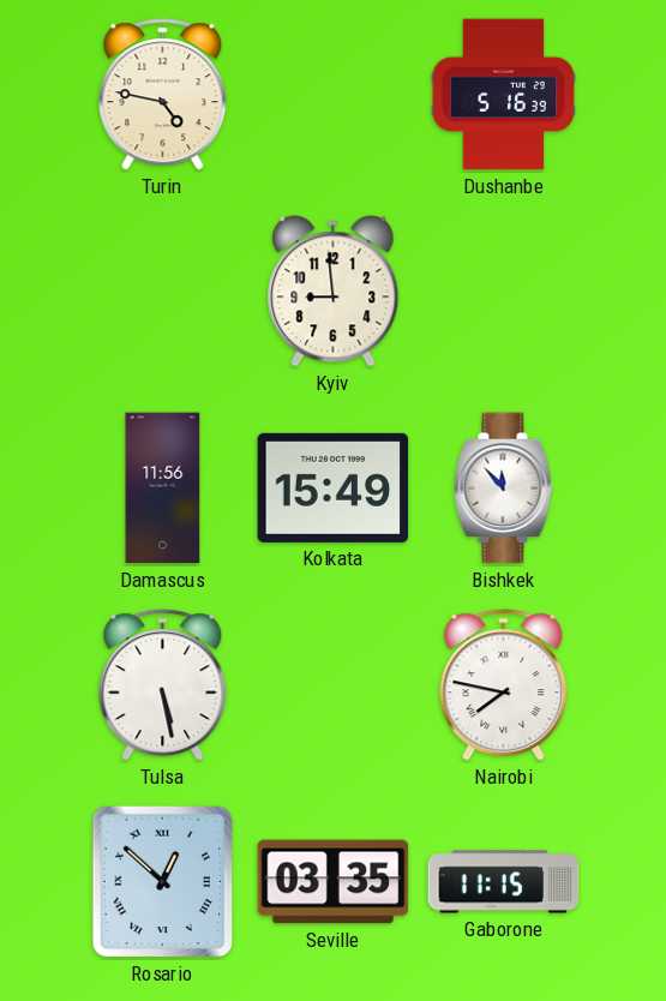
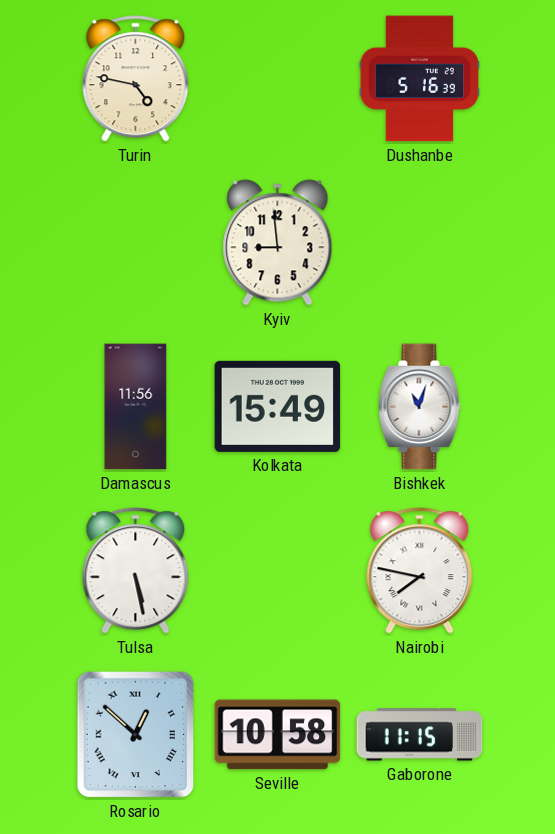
Bishkek: 11:53 -> 11:03 (420, 407)
Seville: 03:35 -> 10:58 (278, 735)
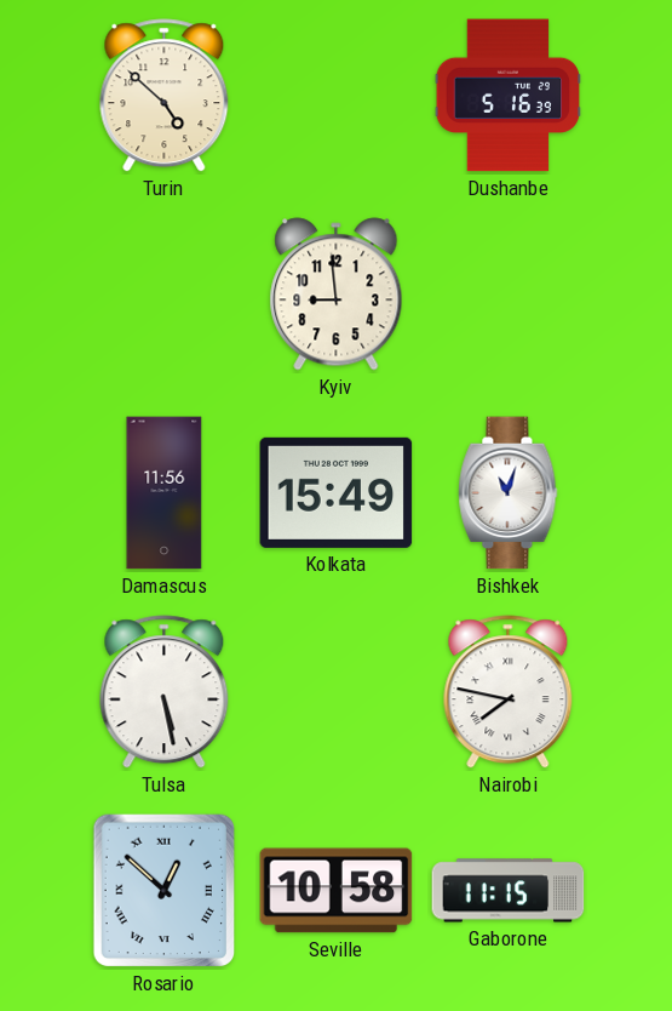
Turin: 4:47 -> 4:52 (165, 96)
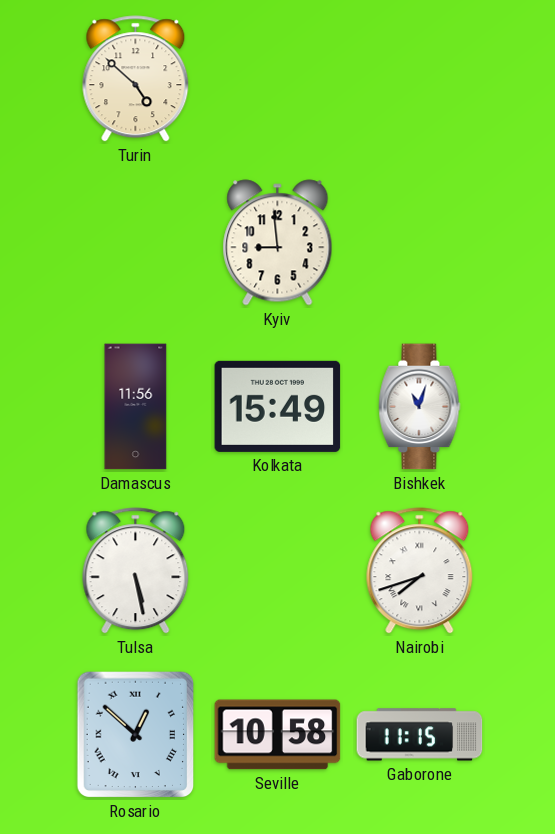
Dushanbe: 5:16 -> none (509, 96)
Nairobi: 7:47 -> 7:42 (420, 571)
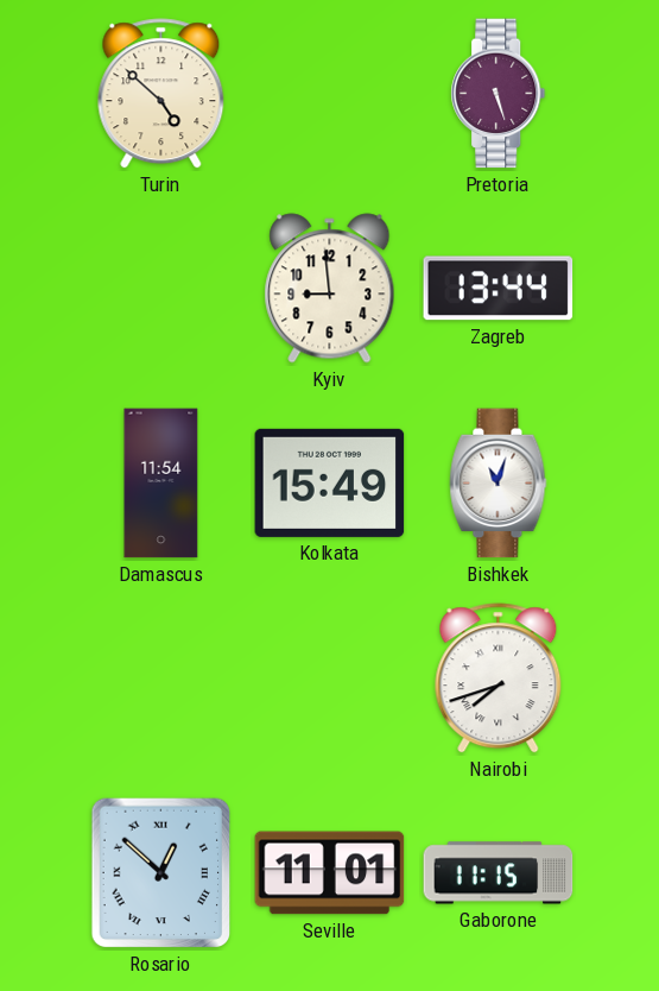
Pretoria: none -> 5:27 (499, 94)
Zagreb: none -> 13:44 (499, 289)
Damascus: 11:56 -> 11:54 (161, 484)
Tulsa: 5:28 -> none (136, 571)
Seville: 10:58 -> 11:01 (330, 873)
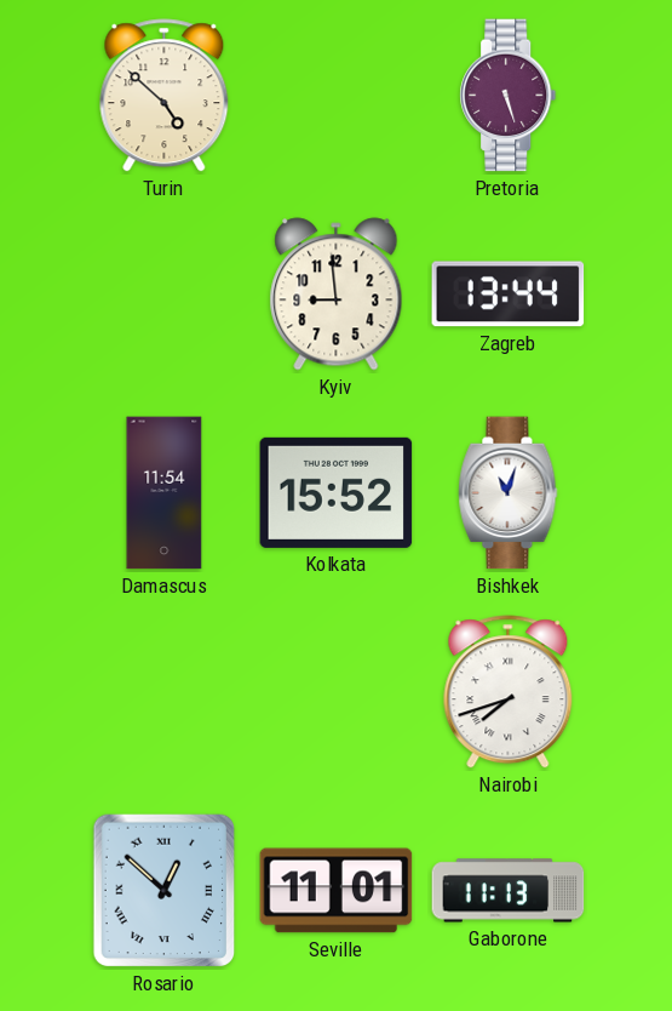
Kolkata: 15:49 -> 15:52 (337, 492)
Gaborone: 11:15 -> 11:13 (509, 891)
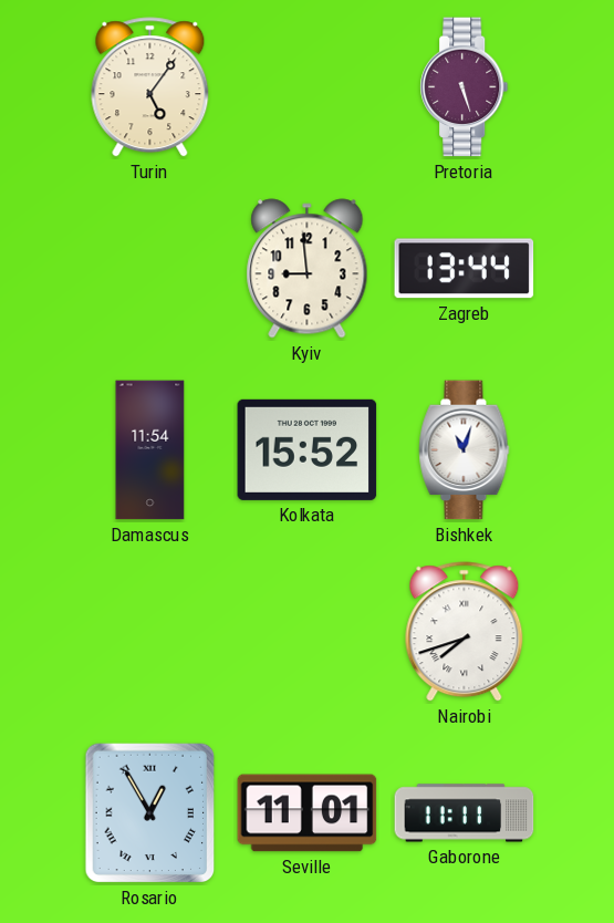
Turin: 4:52 -> 5:06 (150, 87)
Rosario: 12:52 -> 12:55 (150, 813)
Gaborone: 11:13 -> 11:11 (465, 813)
